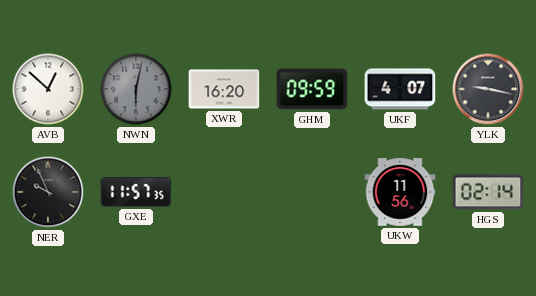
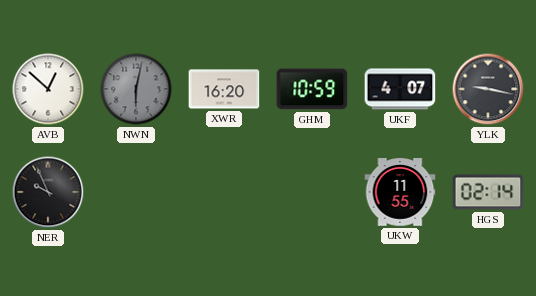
GHM: 09:59 -> 10:59 (312, 89)
GXE: 11:57 -> none (136, 192)
UKW: 11:56 -> 11:55 (400, 192)
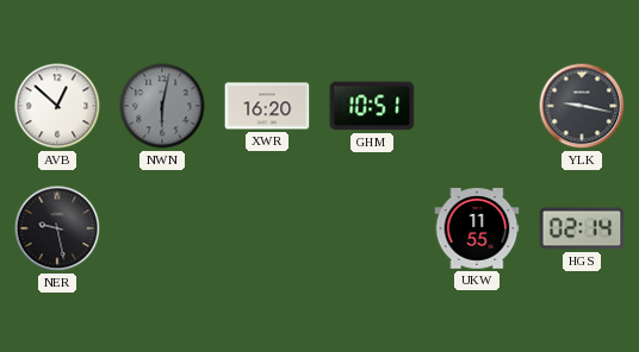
GHM: 10:59 -> 10:51 (372, 106)
UKF: 4:07 -> none (400, 89)
NER: 9:56 -> 9:28 (57, 228)
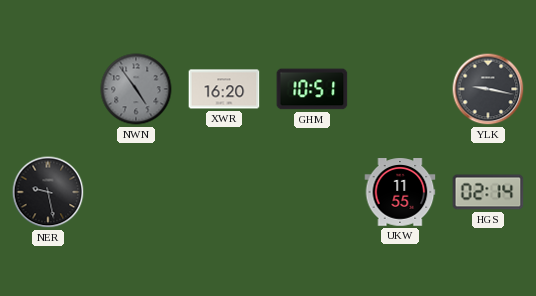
AVB: 12:52 -> none (57, 106)
NWN: 6:02 -> 4:54 (136, 89)
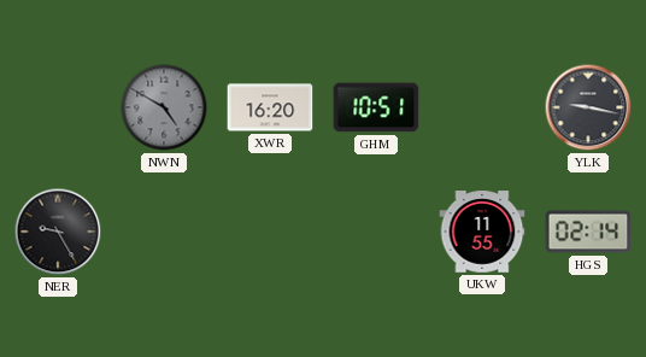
NWN: 4:54 -> 4:50 (164, 107)
NER: 9:28 -> 9:25 (58, 232)
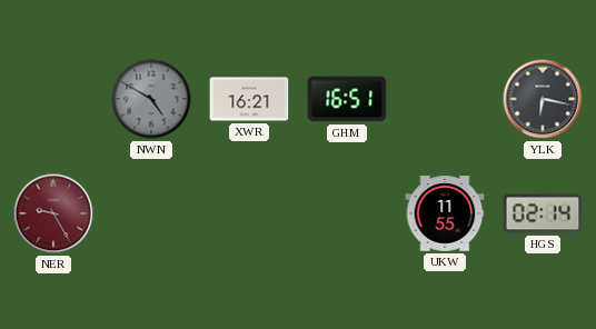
XWR: 16:20 -> 16:21 (249, 99)
GHM: 10:51 -> 16:51 (347, 99)
YLK: 9:17 -> 6:17 (543, 99)
NER dial: black -> burgundy (53, 213)
